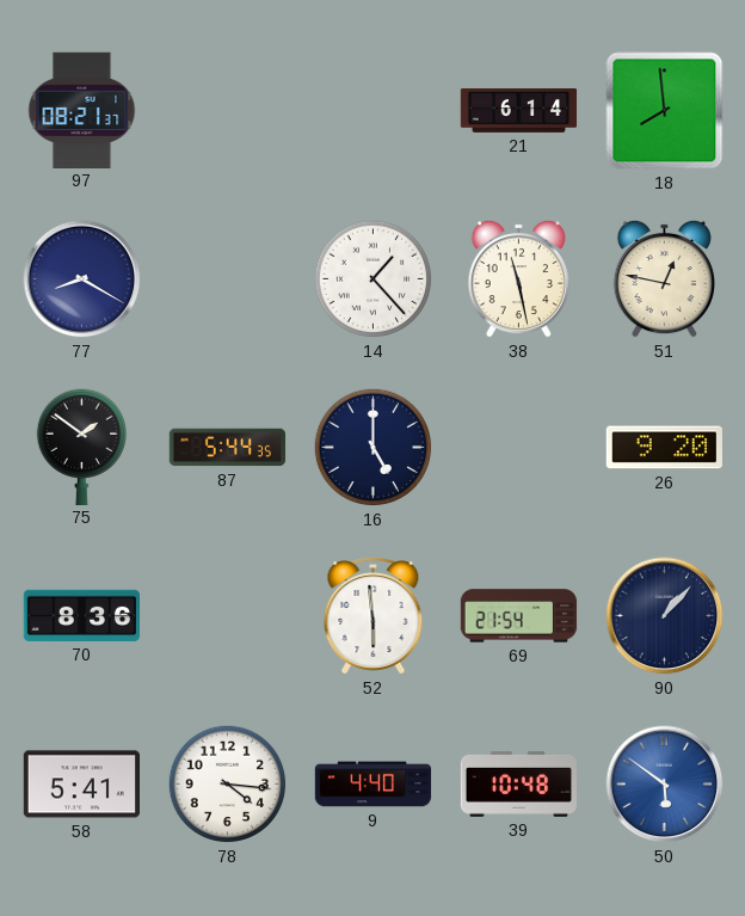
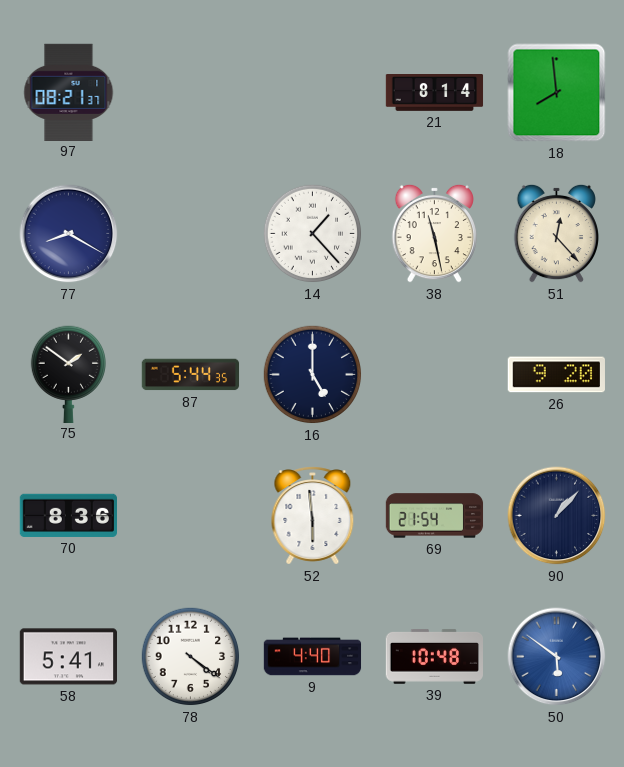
21: 6:14 -> 8:14 (435, 93)
51: 12:47 -> 12:23 (556, 233)
78: 4:16 -> 4:21 (191, 657)
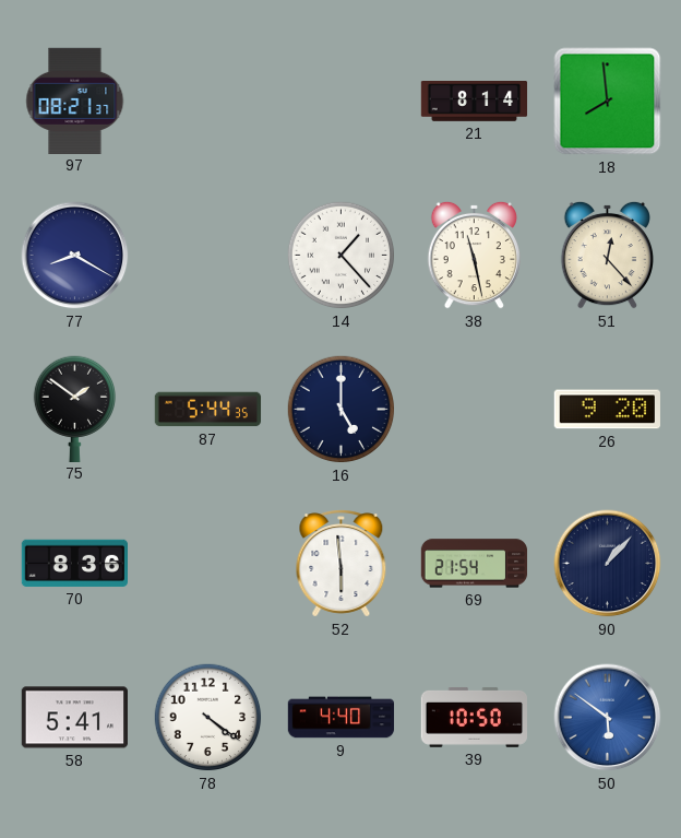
39: 10:48 -> 10:50 (474, 717)
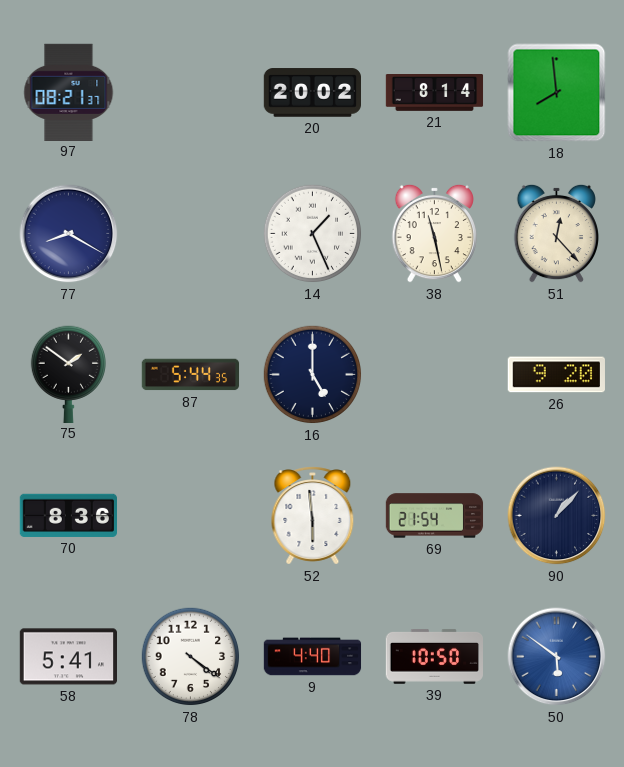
20: none -> 20:02 (312, 93)
14: 1:23 -> 1:26 (313, 234)
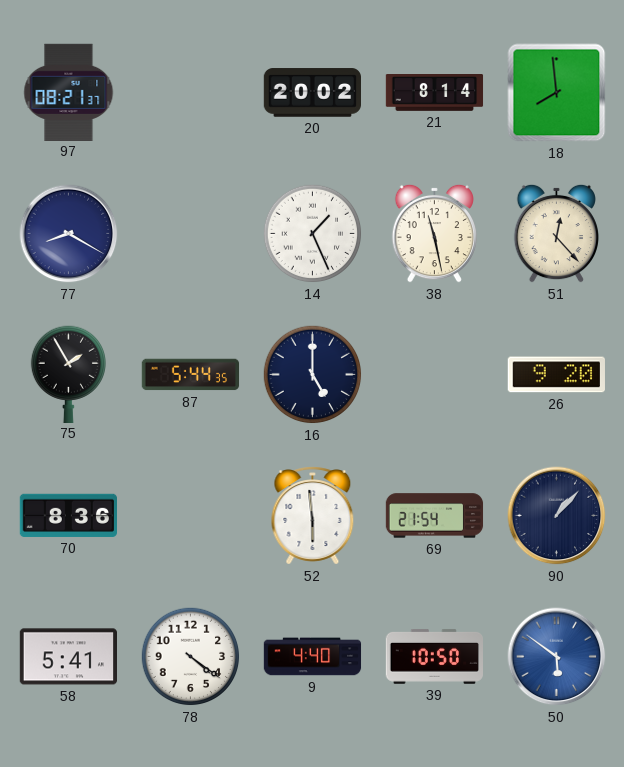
75: 1:51 -> 1:55 (68, 374)
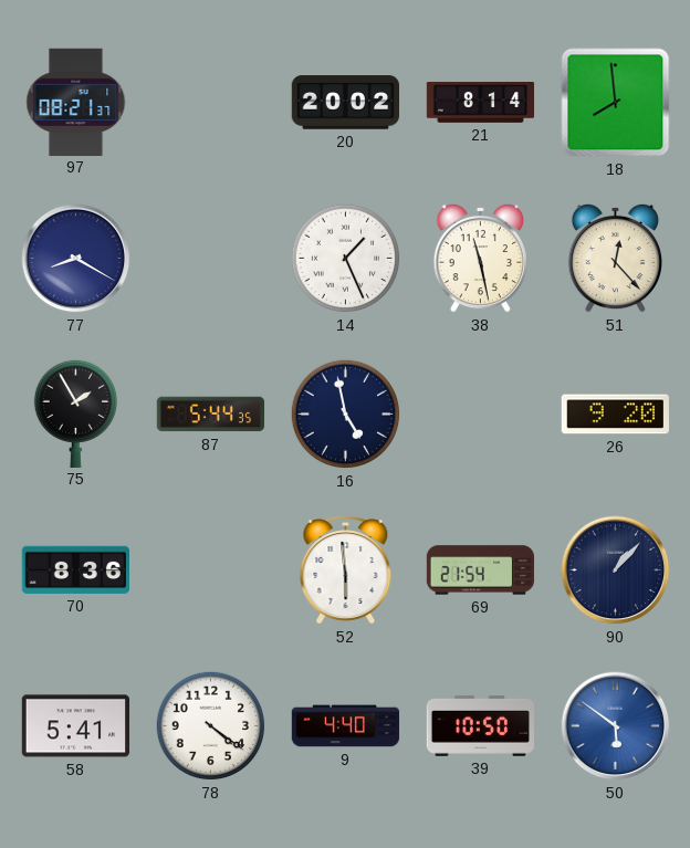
16: 5:00 -> 4:58 (346, 415)
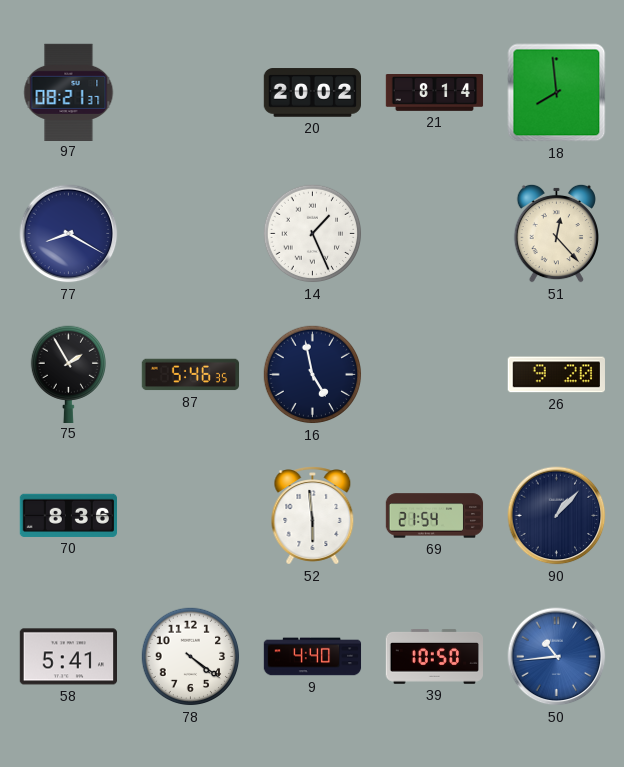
38: 11:28 -> none (480, 258)
87: 5:44 -> 5:46 (191, 375)
50: 5:51 -> 10:44 (557, 657)
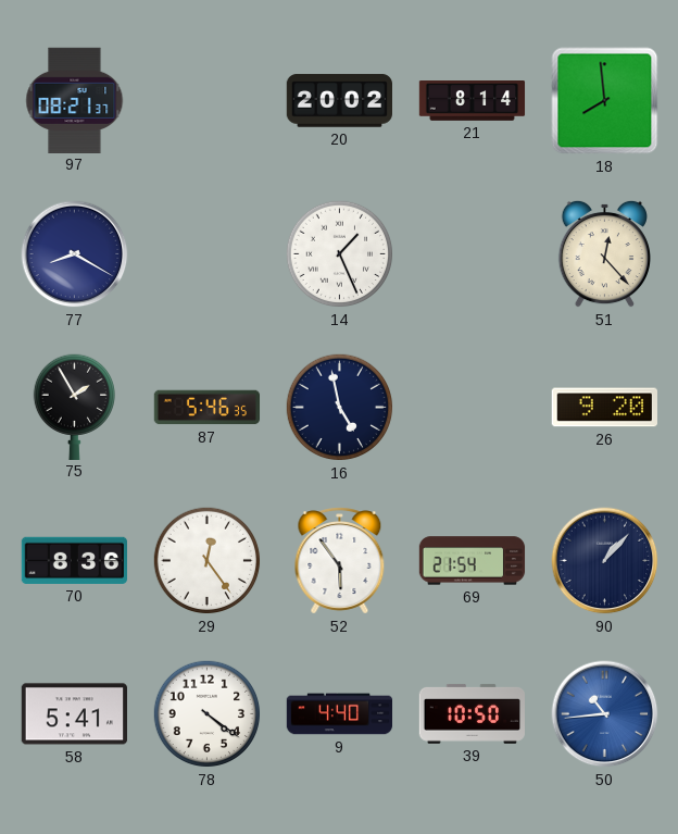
29: none -> 12:24 (208, 561)
52: 5:59 -> 5:54 (340, 561)
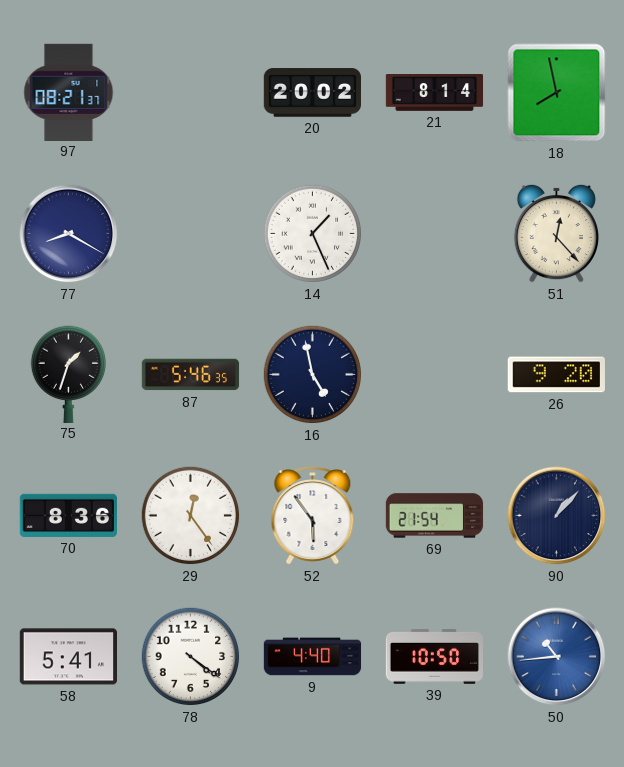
18: 7:59 -> 7:58 (557, 93)
75: 1:55 -> 1:33 (68, 374)
